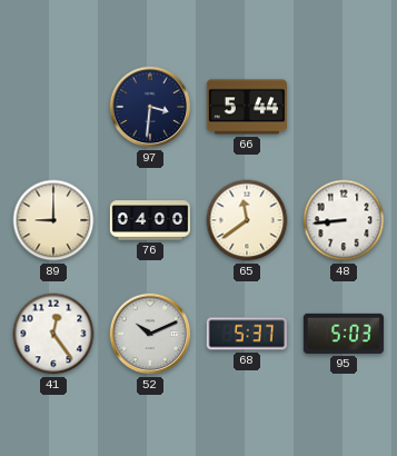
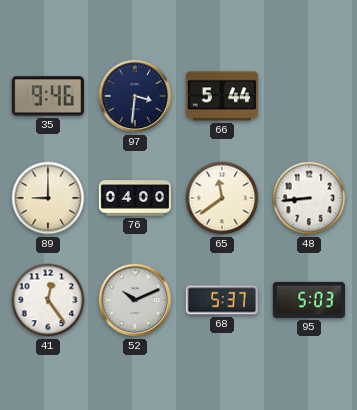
35: none -> 9:46 (48, 96)
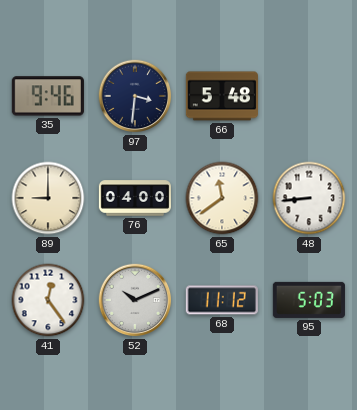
66: 5:44 -> 5:48 (222, 96)
68: 5:37 -> 11:12 (222, 300)
